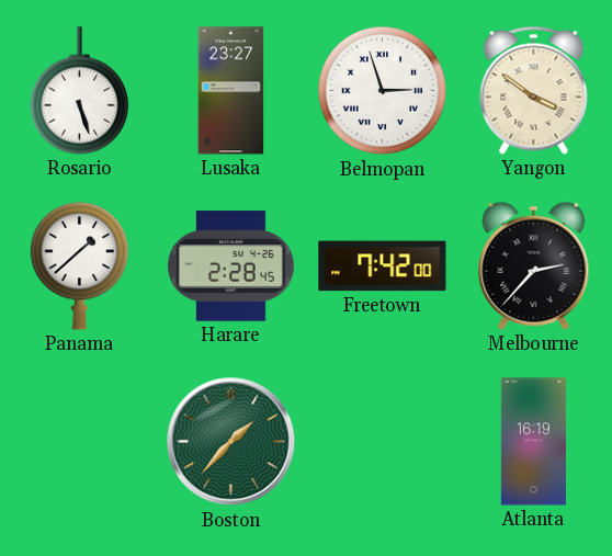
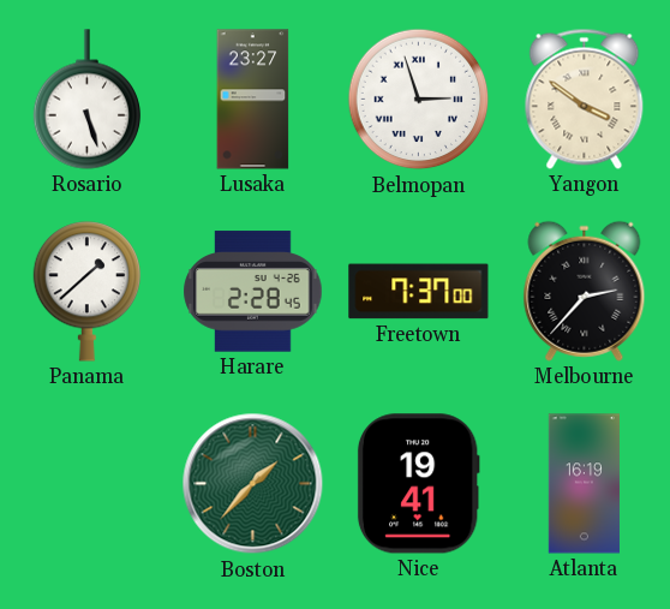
Freetown: 7:42 -> 7:37 (419, 292)
Nice: none -> 19:41 (418, 484)
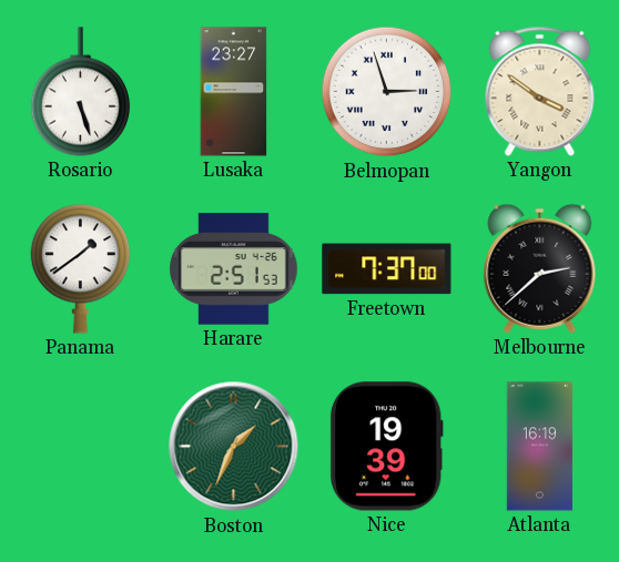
Panama: 1:38 -> 1:39 (81, 269)
Harare: 2:28 -> 2:51 (234, 269)
Melbourne: 2:37 -> 2:38 (540, 268)
Boston: 1:37 -> 1:34 (234, 447)
Nice: 19:41 -> 19:39 (386, 447)
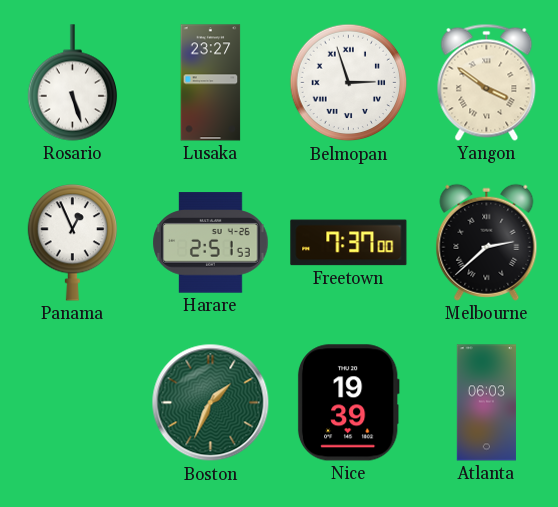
Panama: 1:39 -> 12:56 (73, 243)
Atlanta: 16:19 -> 06:03 (486, 403)
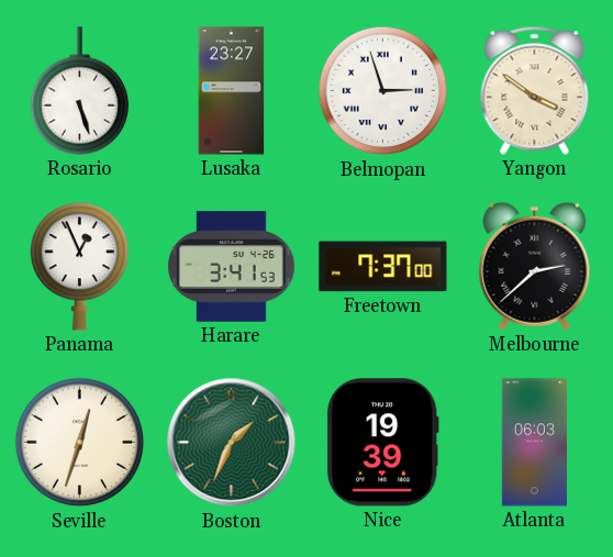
Harare: 2:51 -> 3:41 (232, 267)
Seville: none -> 12:33 (80, 443)
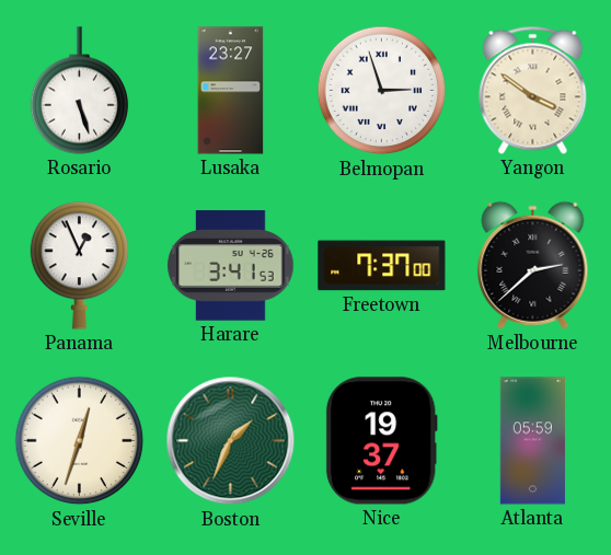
Nice: 19:39 -> 19:37 (381, 441)
Atlanta: 06:03 -> 05:59 (532, 441)
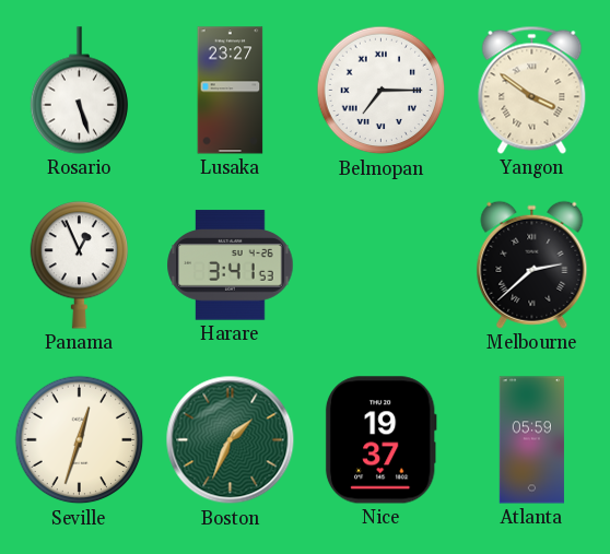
Belmopan: 2:57 -> 7:15 (382, 91)
Freetown: 7:37 -> none (382, 266)
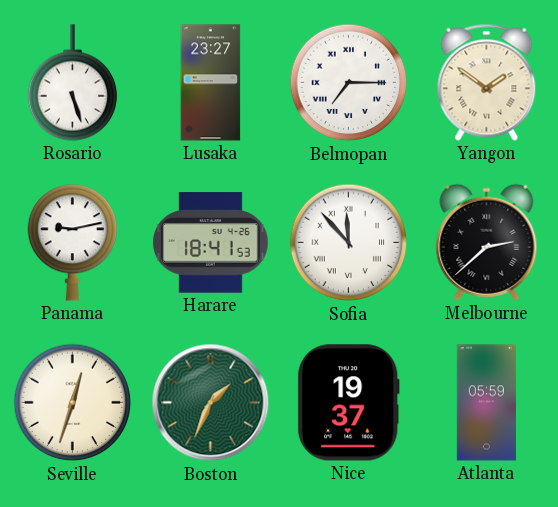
Yangon: 3:51 -> 1:51 (487, 82)
Panama: 12:56 -> 9:13 (73, 243)
Harare: 3:41 -> 18:41 (211, 243)
Sofia: none -> 11:53 (349, 243)
